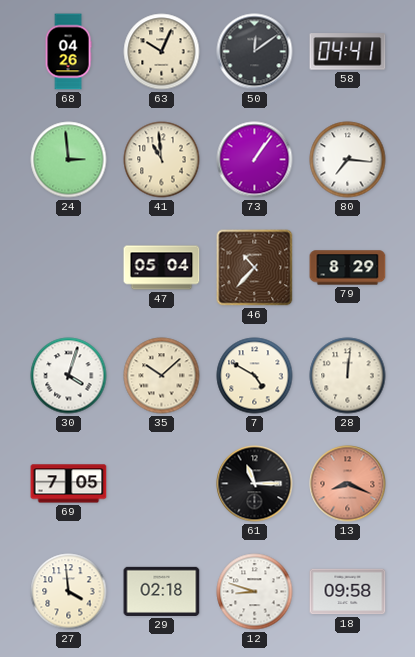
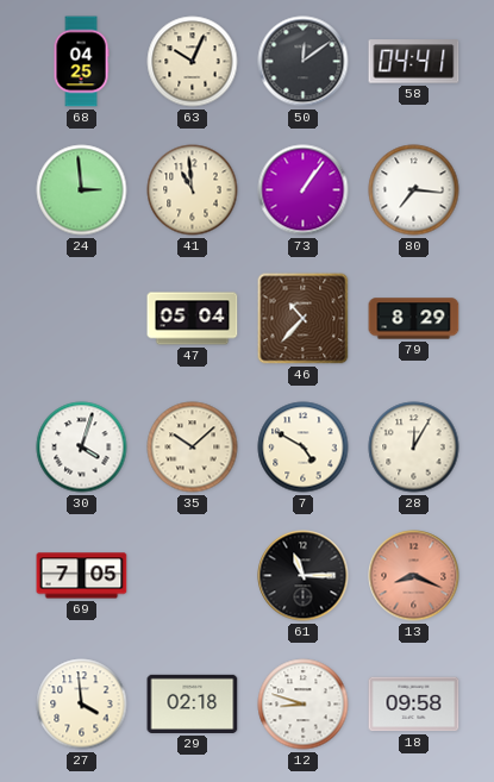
68: 04:26 -> 04:25 (81, 62)
28: 12:01 -> 12:05 (414, 448)
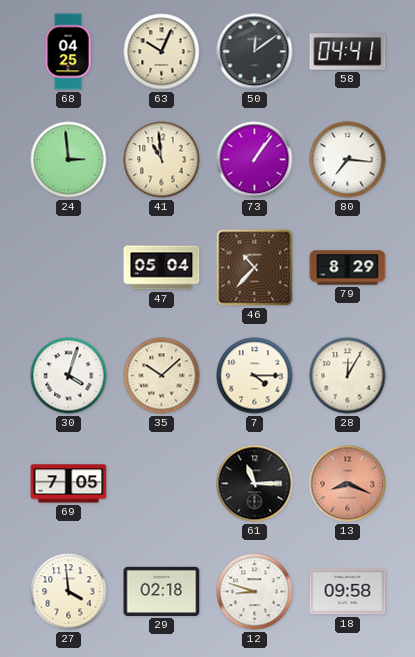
7: 4:50 -> 4:15 (255, 376)
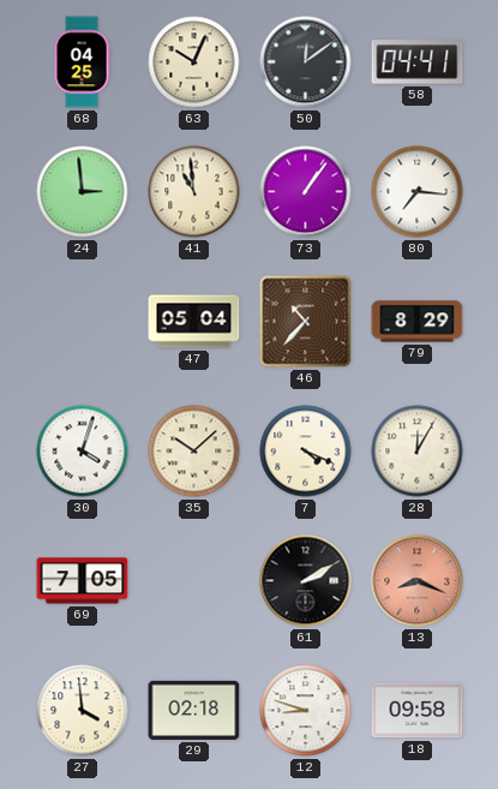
7: 4:15 -> 4:19 (306, 452)
61: 11:15 -> 2:10 (306, 581)
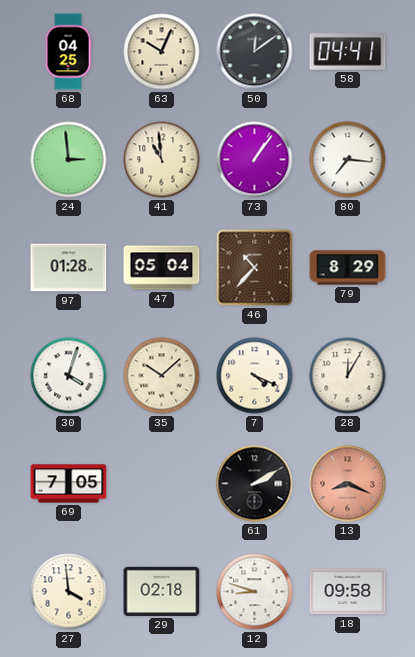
97: none -> 01:28 (69, 268)
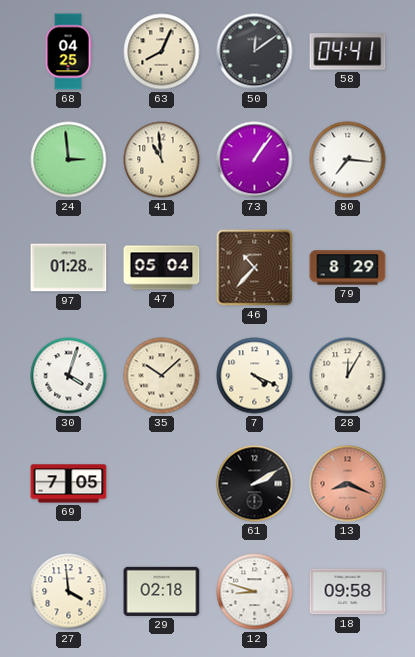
63: 10:04 -> 8:04 (162, 52)
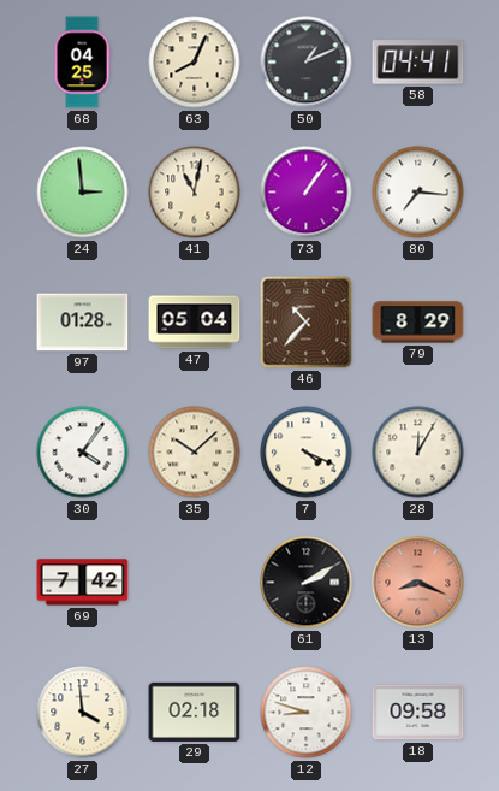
50: 12:09 -> 1:11 (307, 63)
41: 10:59 -> 11:02 (195, 193)
30: 4:03 -> 4:06 (83, 453)
69: 7:05 -> 7:42 (83, 583)
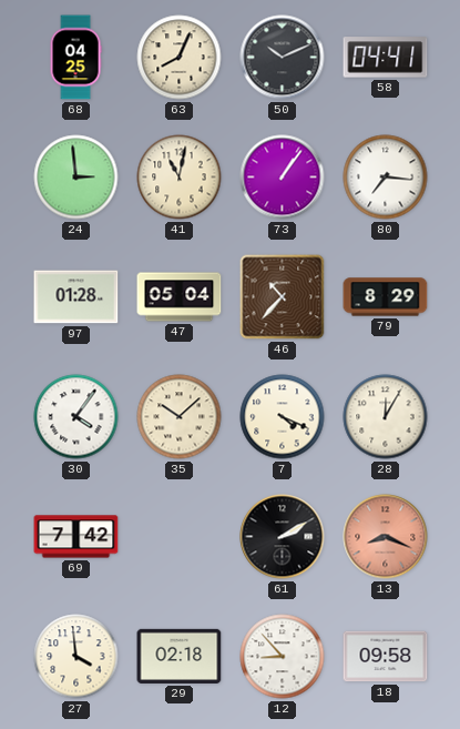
50: 1:11 -> 10:11 (283, 58)
12: 8:48 -> 8:53 (283, 657)
